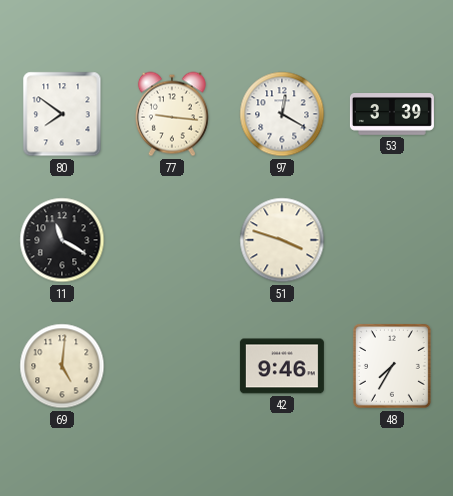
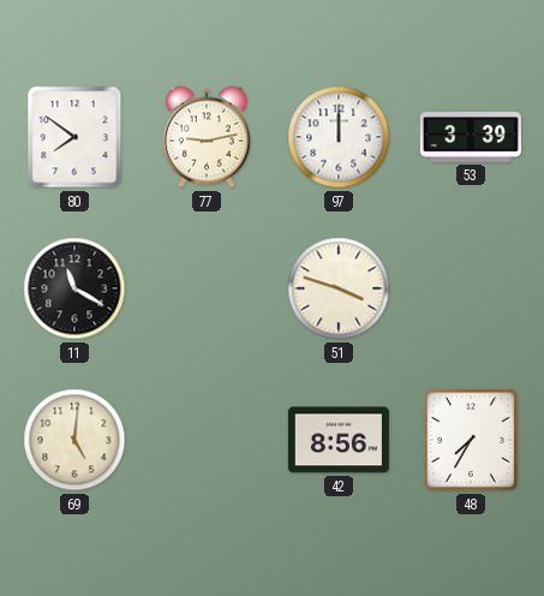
77: 9:16 -> 9:13 (207, 137)
97: 12:20 -> 12:00 (339, 137)
42: 9:46 -> 8:56 (339, 440)
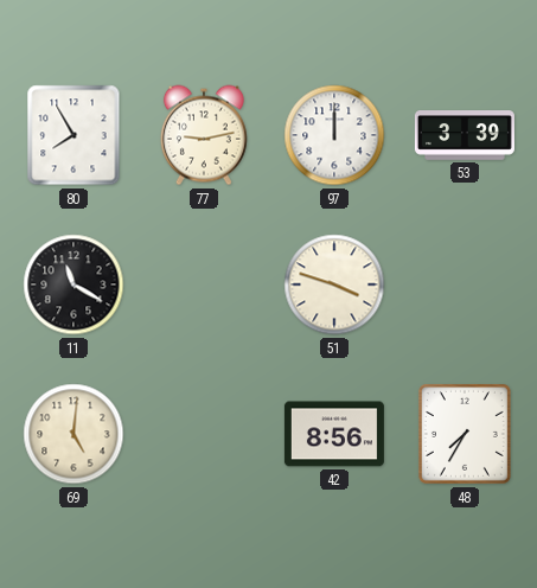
80: 7:51 -> 7:55 (73, 135)
